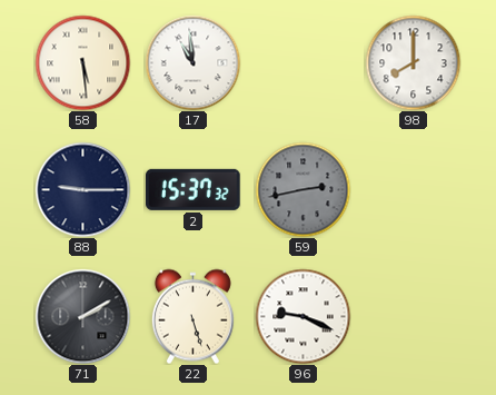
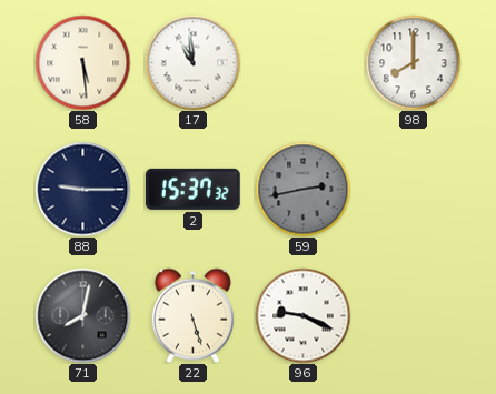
71: 2:10 -> 8:02 (82, 315)
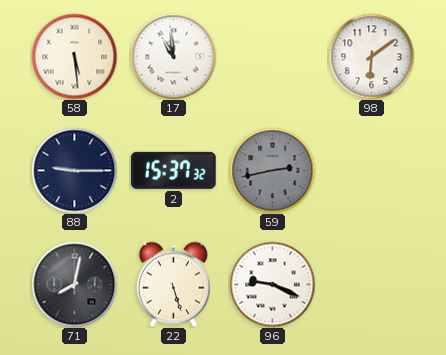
98: 8:00 -> 6:09 (371, 56)
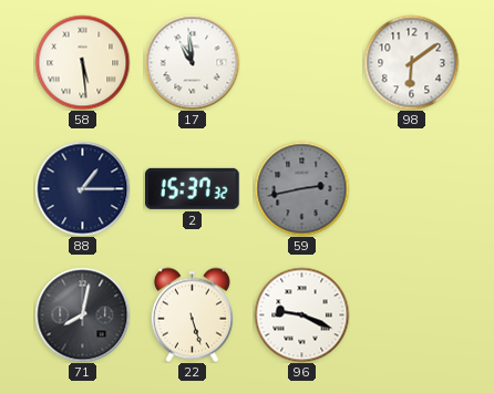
88: 9:15 -> 1:15 (82, 188)
